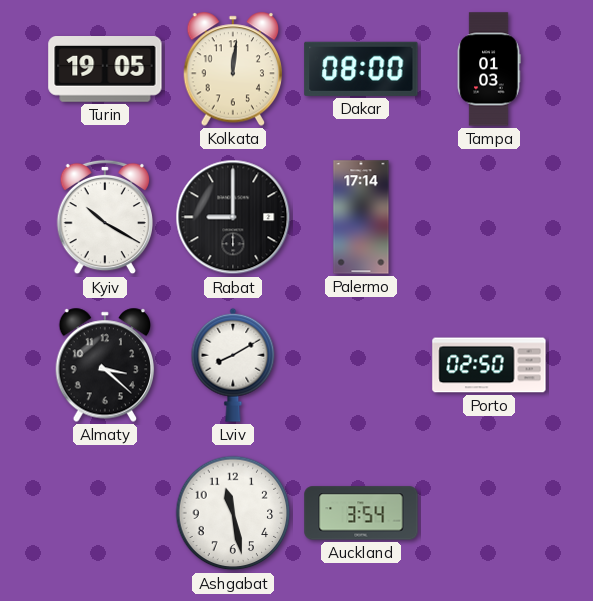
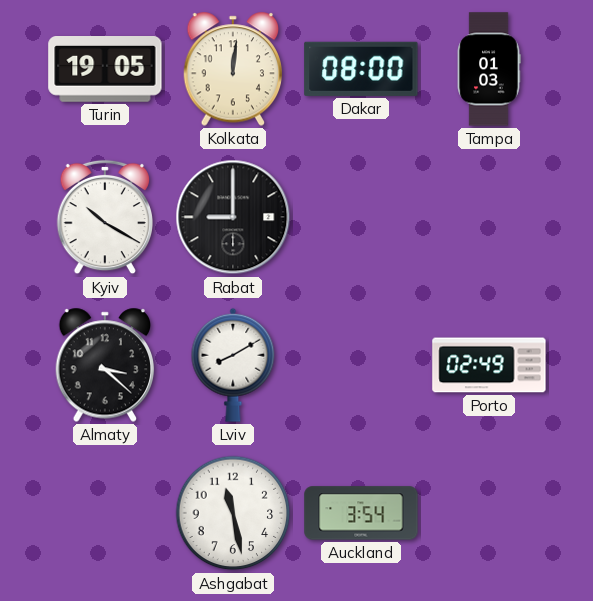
Palermo: 17:14 -> none (361, 217)
Porto: 02:50 -> 02:49 (489, 365)
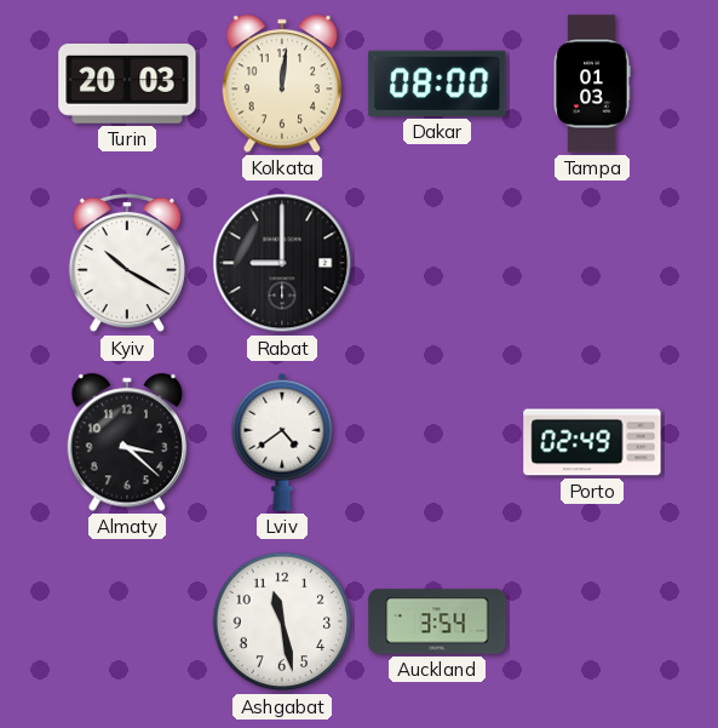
Turin: 19:05 -> 20:03 (127, 85)
Lviv: 8:10 -> 4:39 (282, 442)
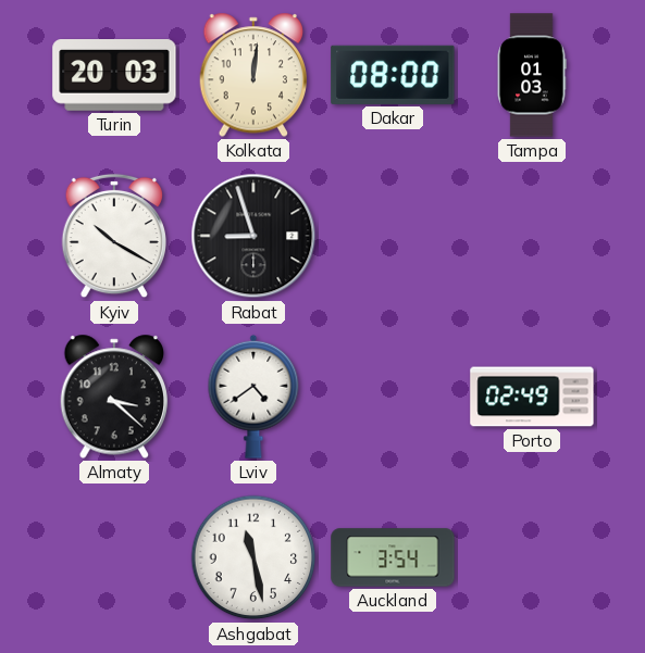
Rabat: 9:00 -> 8:57 (253, 236)
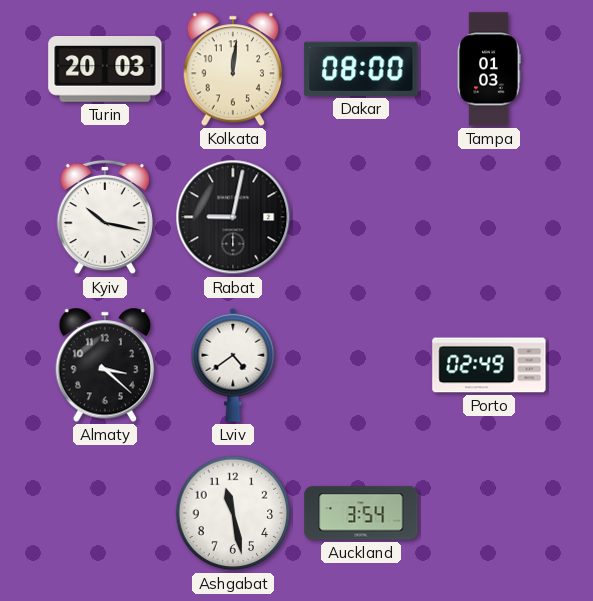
Kyiv: 10:20 -> 10:17 (104, 217)
Rabat: 8:57 -> 9:02 (233, 217)
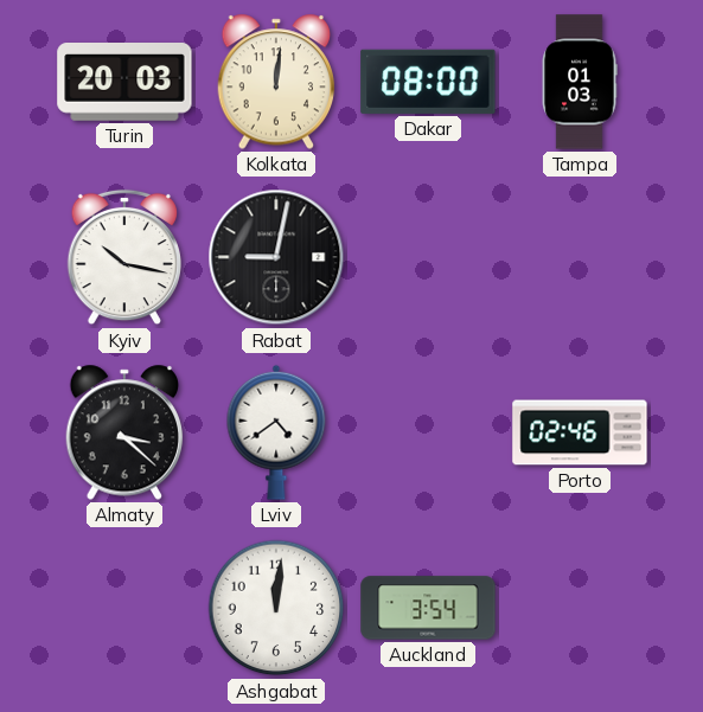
Porto: 02:49 -> 02:46 (580, 432)
Ashgabat: 11:28 -> 12:01 (276, 608)
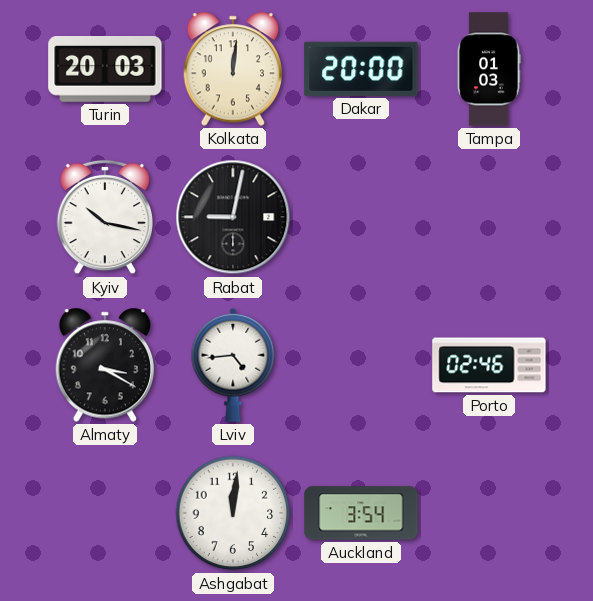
Dakar: 08:00 -> 20:00 (361, 69)
Almaty: 3:22 -> 3:20 (105, 365)
Lviv: 4:39 -> 4:44 (233, 365)
